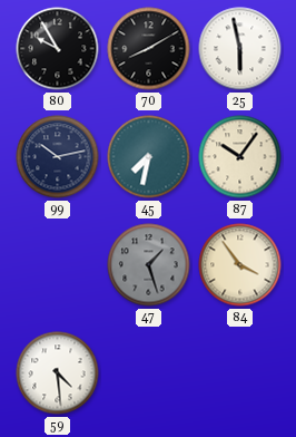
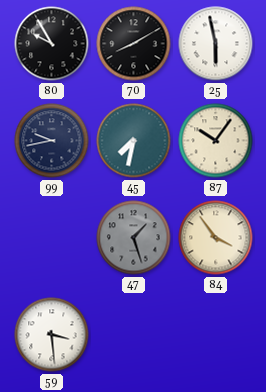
99: 10:13 -> 9:43 (52, 141)
59: 4:29 -> 3:29 (52, 335)
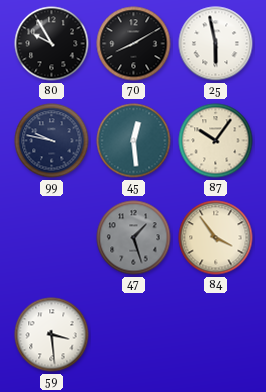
99: 9:43 -> 9:47 (52, 141)
45: 7:32 -> 12:29 (134, 141)
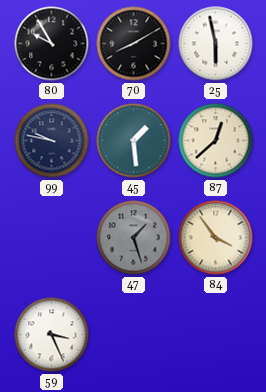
45: 12:29 -> 1:29 (134, 141)
87: 10:06 -> 12:38 (216, 141)
59: 3:29 -> 3:26 (52, 335)
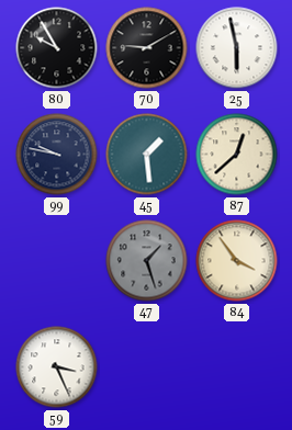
70: 8:10 -> 9:10 (147, 48)
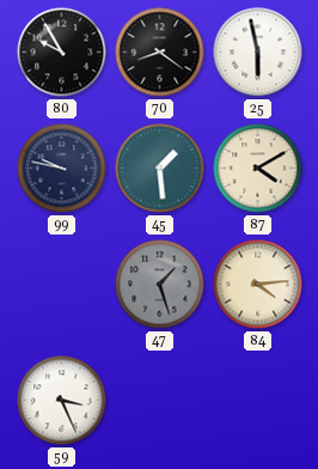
70: 9:10 -> 8:21 (160, 53)
87: 12:38 -> 4:10 (258, 169)
84: 3:54 -> 4:14 (258, 285)
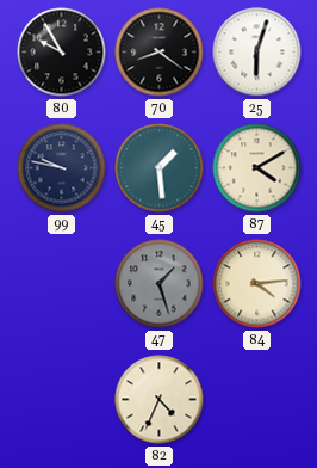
25: 5:58 -> 6:03 (257, 53)
59: 3:26 -> none (62, 401)
82: none -> 4:34 (160, 400)
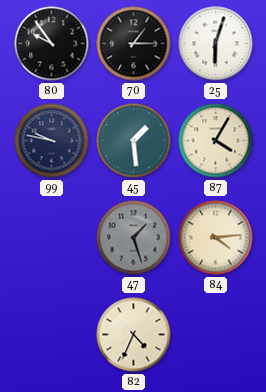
80: 9:55 -> 9:54 (52, 44)
70: 8:21 -> 1:15 (134, 44)
87: 4:10 -> 4:05 (216, 141)
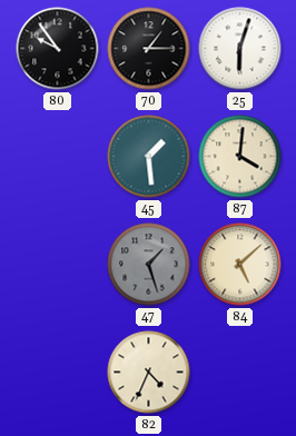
99: 9:47 -> none (52, 141)
87: 4:05 -> 4:01 (240, 157)
84: 4:14 -> 5:08 (240, 265)
